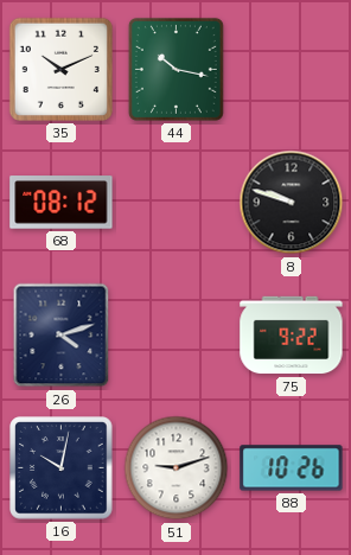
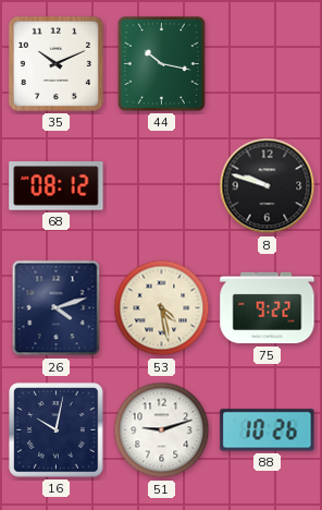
53: none -> 4:28 (162, 308)
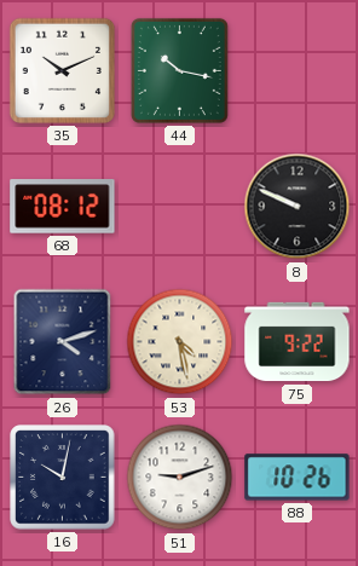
8: 9:48 -> 9:49 (298, 207)
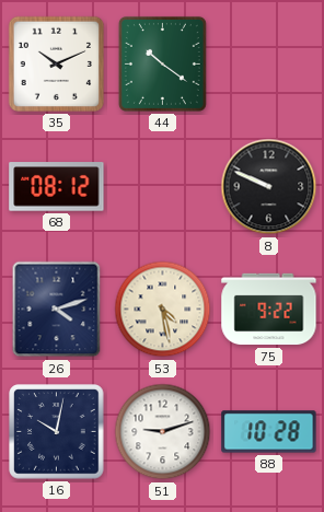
44: 10:17 -> 10:21 (162, 63)
88: 10:26 -> 10:28 (269, 432)
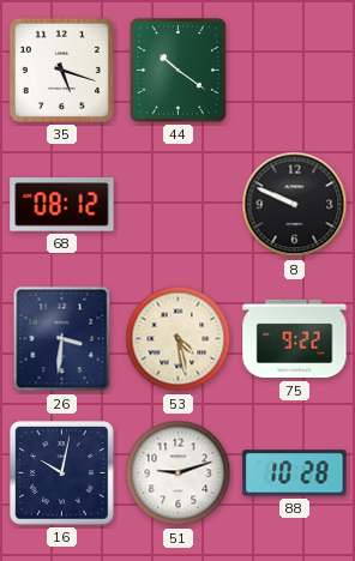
35: 10:11 -> 5:18 (61, 70)
26: 4:12 -> 3:31 (62, 339)
